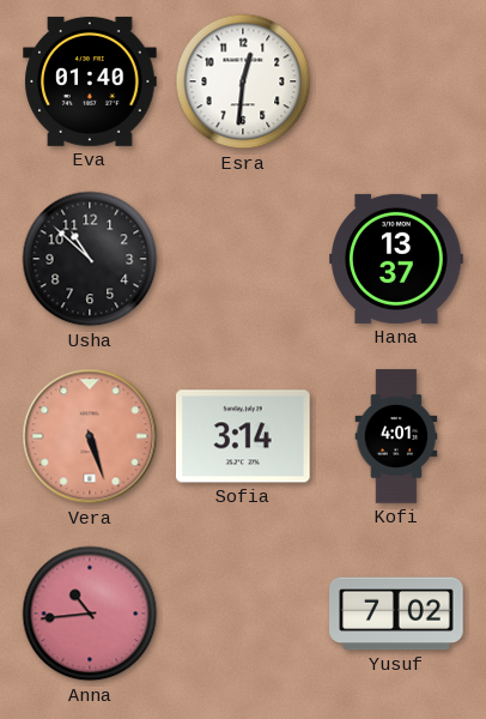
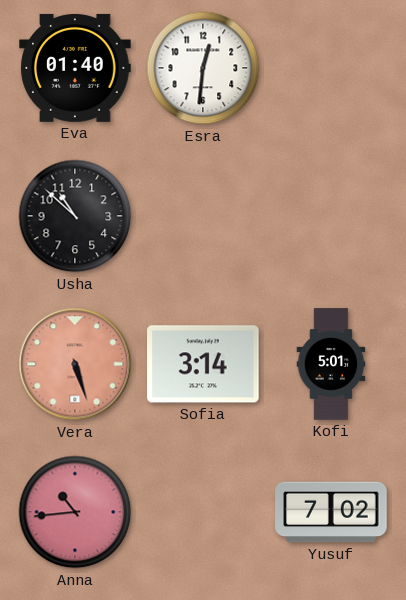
Hana: 13:37 -> none (396, 259)
Kofi: 4:01 -> 5:01 (331, 364)
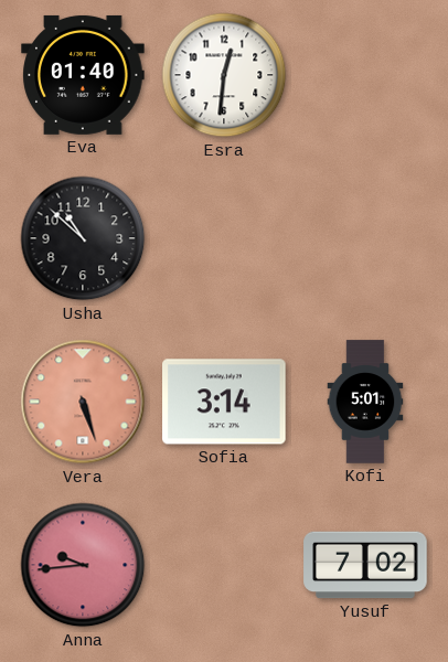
Anna: 10:44 -> 9:44 (83, 565)
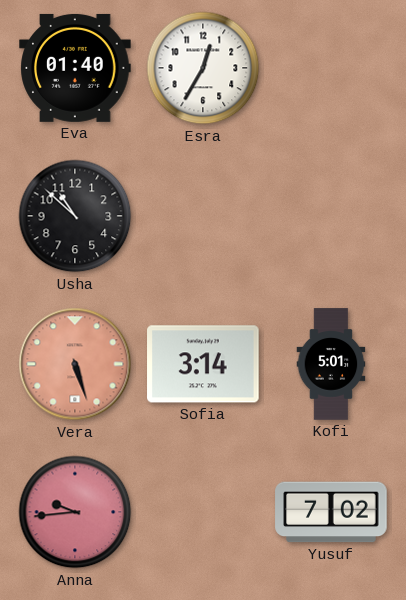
Esra: 12:31 -> 12:35 (203, 68)
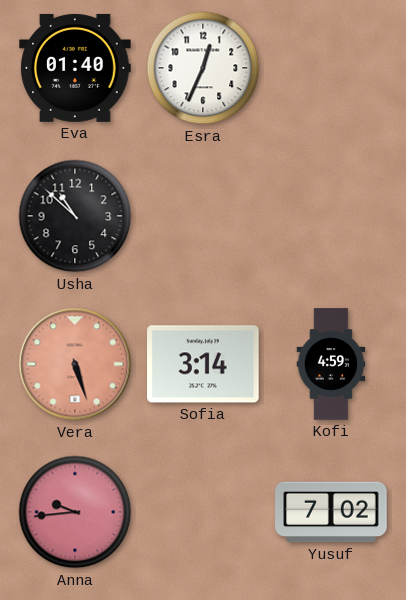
Esra: 12:35 -> 12:34 (203, 68)
Kofi: 5:01 -> 4:59 (331, 364)
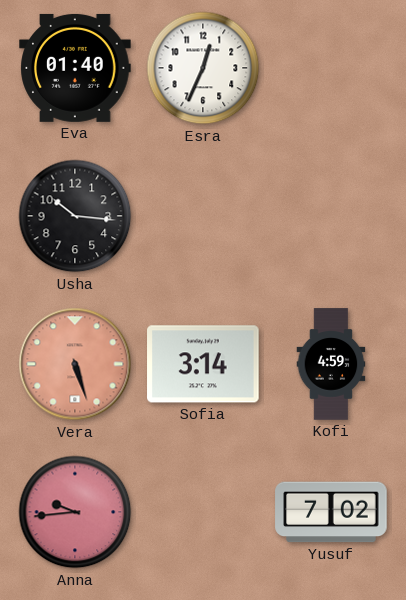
Usha: 10:52 -> 10:16 (75, 216)
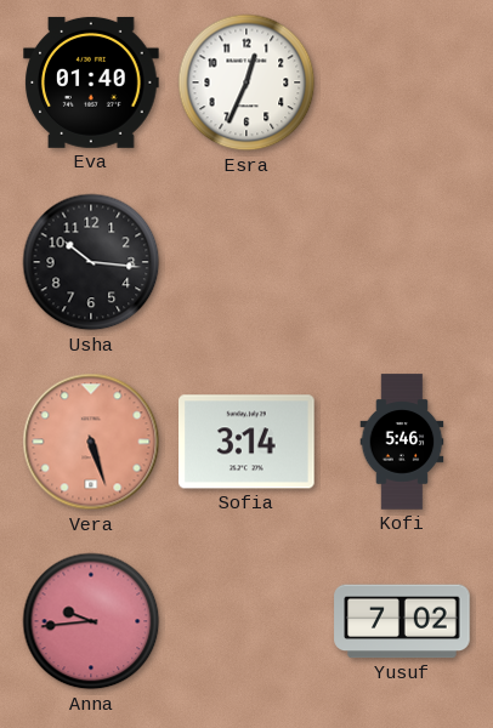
Kofi: 4:59 -> 5:46 (402, 442)
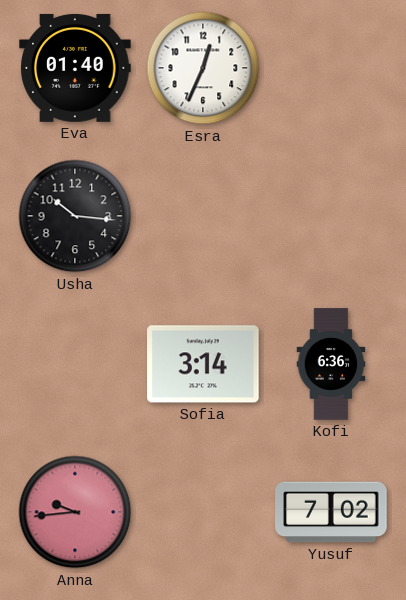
Vera: 5:27 -> none (91, 442)
Kofi: 5:46 -> 6:36 (331, 364)
